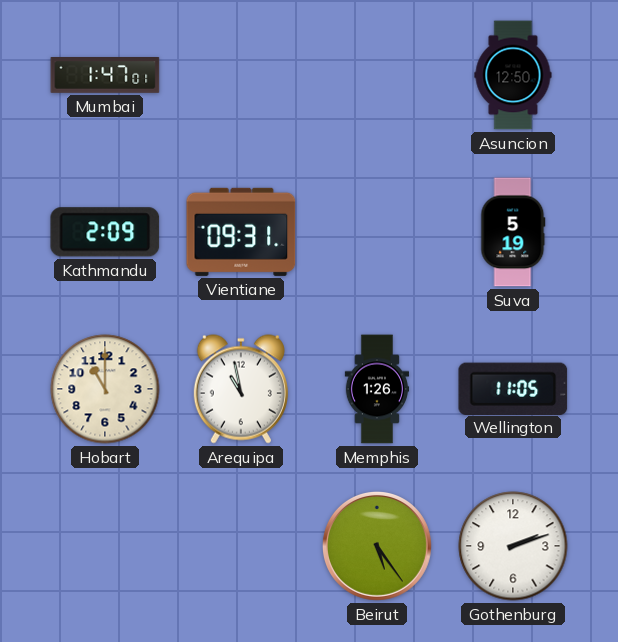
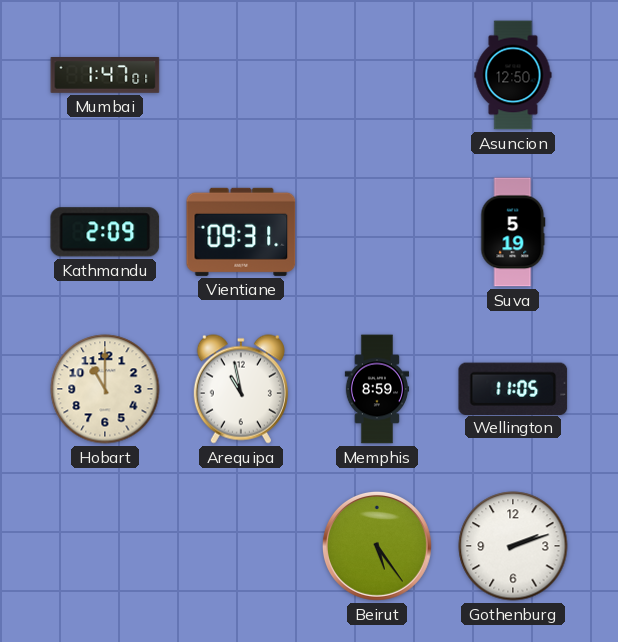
Memphis: 1:26 -> 8:59 (376, 389)
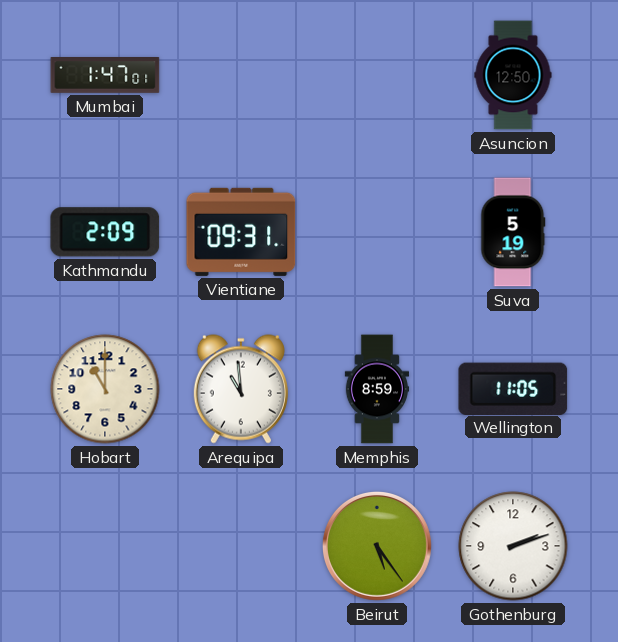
Arequipa: 10:58 -> 10:59 (241, 389)
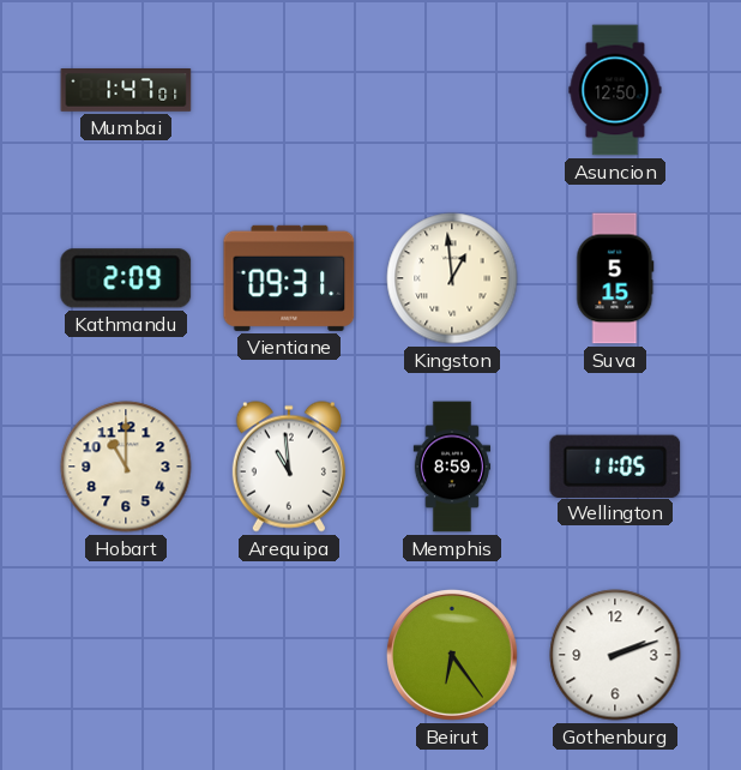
Kingston: none -> 12:59 (452, 278)
Suva: 5:19 -> 5:15 (615, 278)
Beirut: 5:24 -> 6:24 (452, 655)
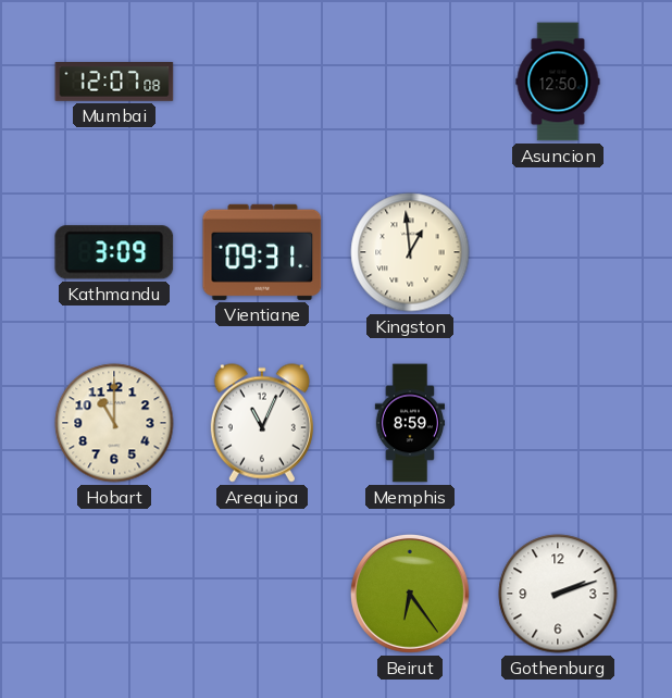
Mumbai: 1:47 -> 12:07 (114, 83)
Kathmandu: 2:09 -> 3:09 (114, 252)
Suva: 5:15 -> none (615, 278)
Arequipa: 10:59 -> 11:04 (262, 423)
Wellington: 11:05 -> none (615, 465)
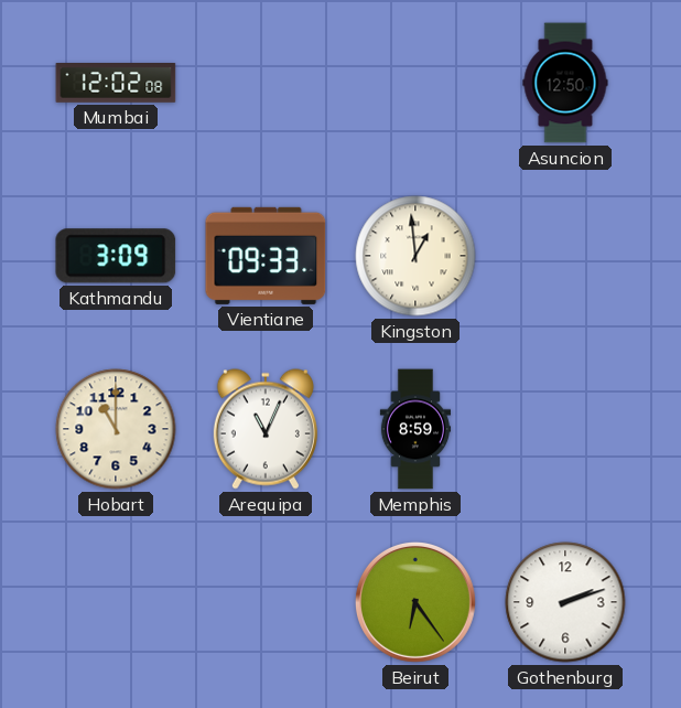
Mumbai: 12:07 -> 12:02 (116, 84)
Vientiane: 09:31 -> 09:33 (266, 256)
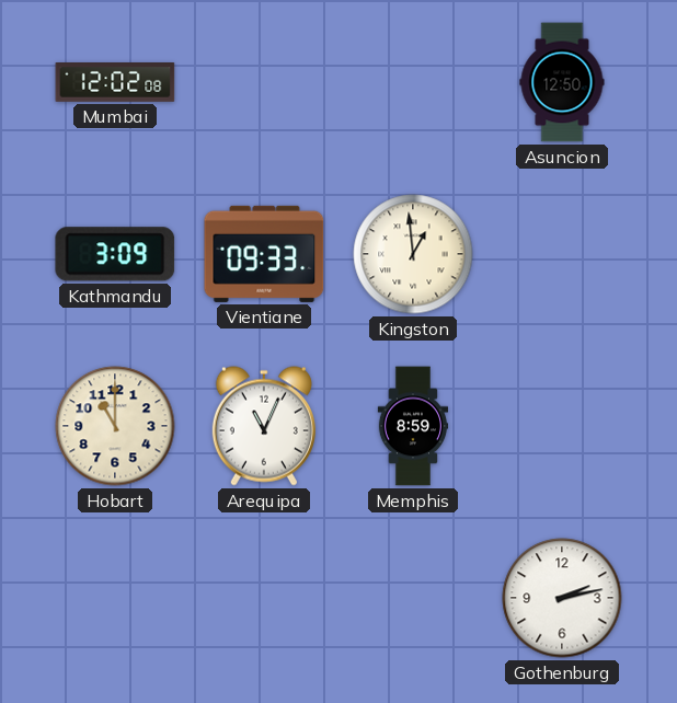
Beirut: 6:24 -> none (415, 602)
Gothenburg: 2:12 -> 2:13 (562, 598)
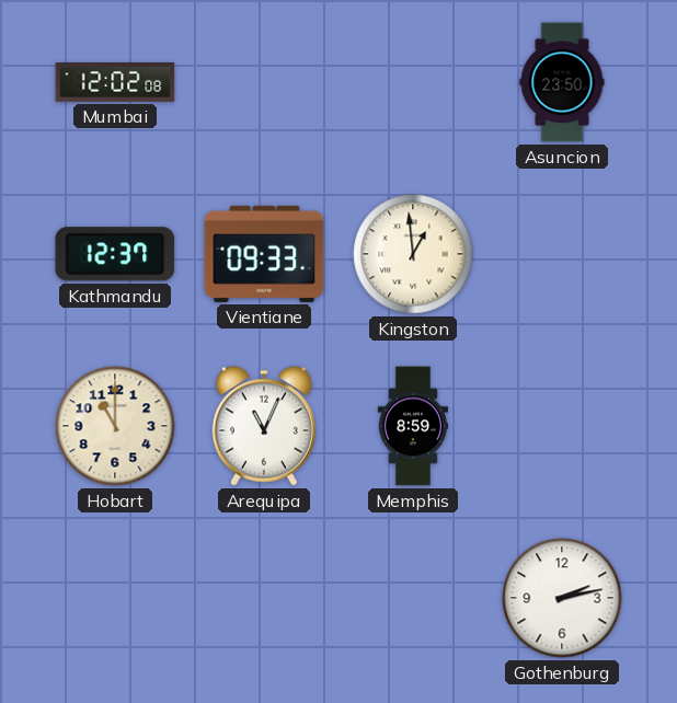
Asuncion: 12:50 -> 23:50 (562, 82)
Kathmandu: 3:09 -> 12:37 (115, 254)
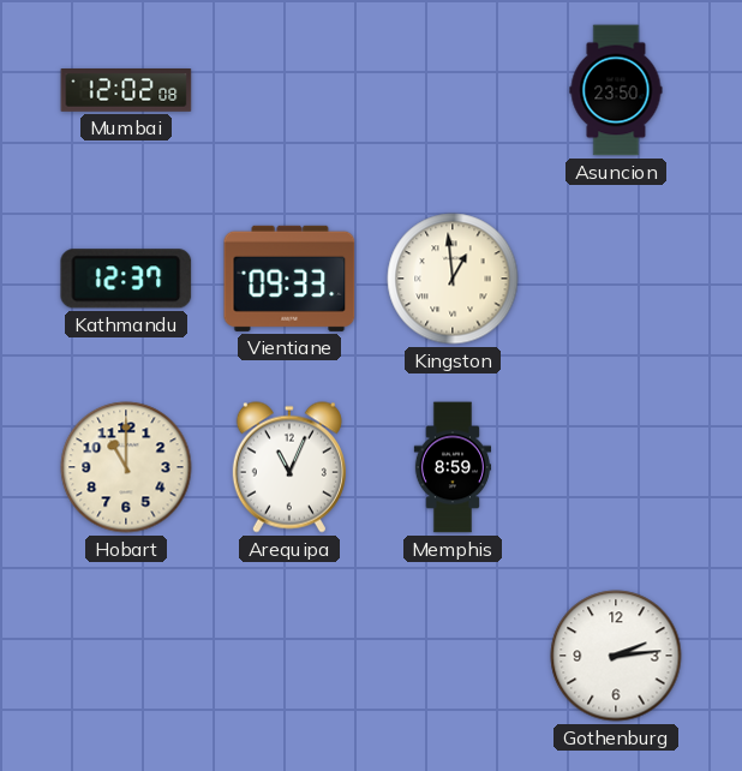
Gothenburg: 2:13 -> 2:14 (616, 656)
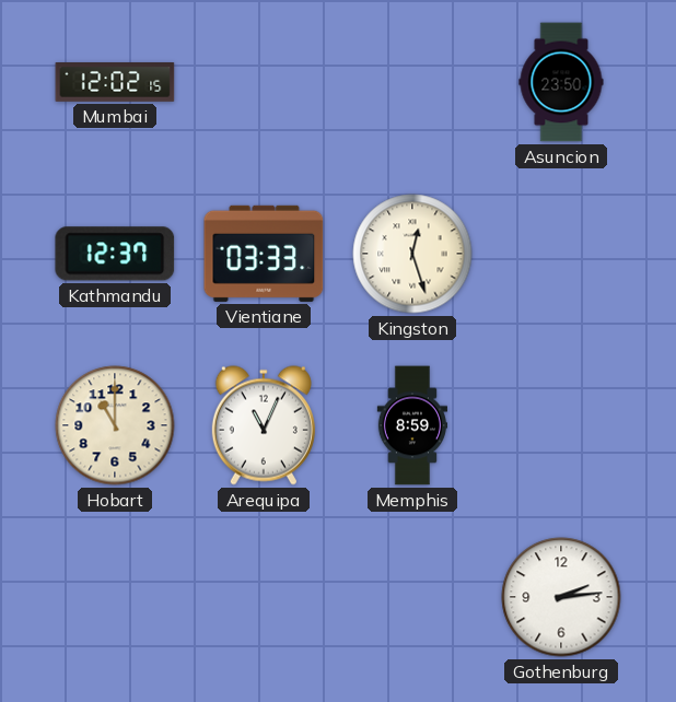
Mumbai: 12:02:08 -> 12:02:15 (115, 83)
Vientiane: 09:33 -> 03:33 (264, 254)
Kingston: 12:59 -> 12:27 (412, 254)
